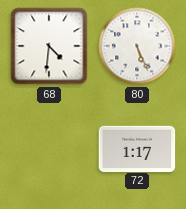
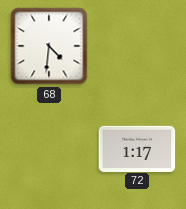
80: 5:26 -> none (137, 46)
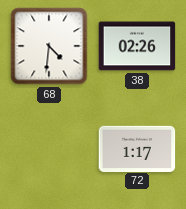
38: none -> 02:26 (137, 46)
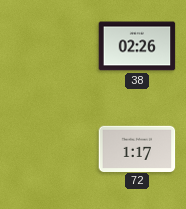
68: 4:31 -> none (49, 46)
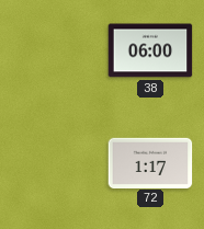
38: 02:26 -> 06:00 (150, 50)
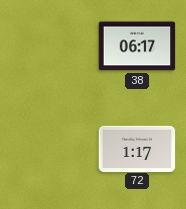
38: 06:00 -> 06:17 (137, 46)
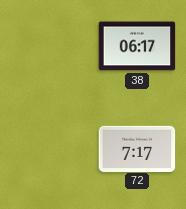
72: 1:17 -> 7:17 (137, 148)
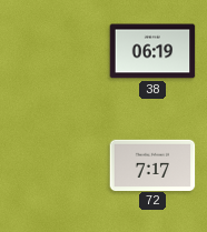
38: 06:17 -> 06:19 (152, 51)
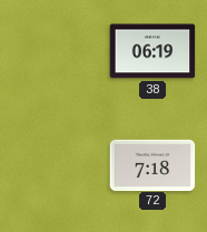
72: 7:17 -> 7:18 (152, 164)
